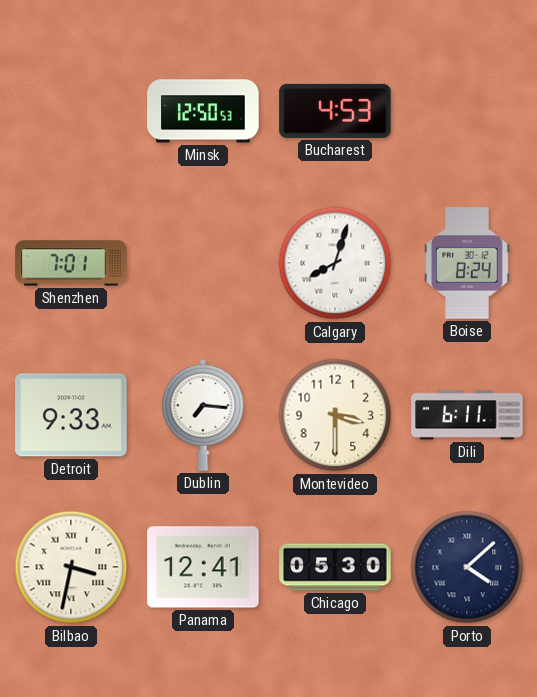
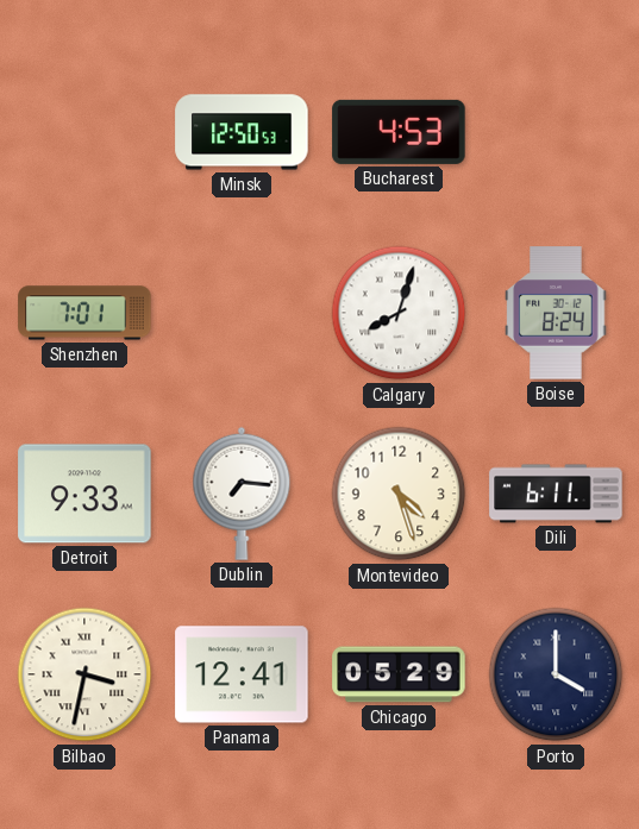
Montevideo: 3:30 -> 4:27 (399, 494)
Chicago: 05:30 -> 05:29 (399, 674)
Porto: 4:08 -> 4:00 (556, 674)
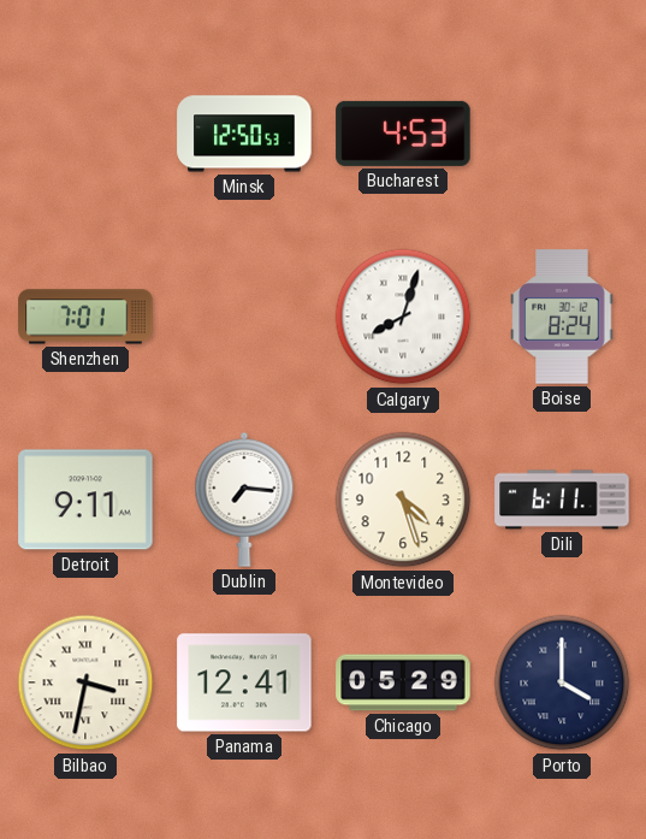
Detroit: 9:33 -> 9:11 (85, 500)
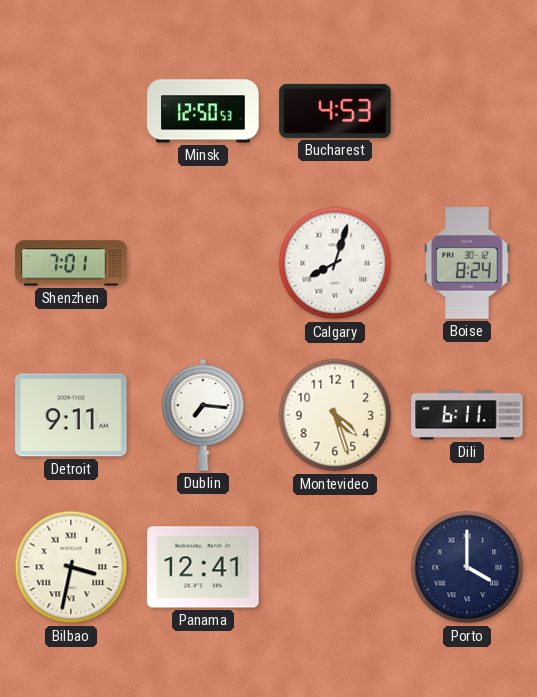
Chicago: 05:29 -> none (403, 683)
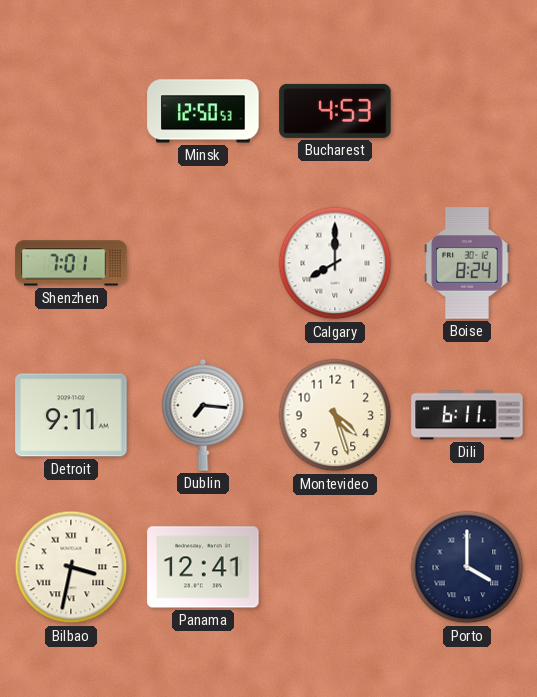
Calgary: 8:03 -> 8:00 (335, 263)
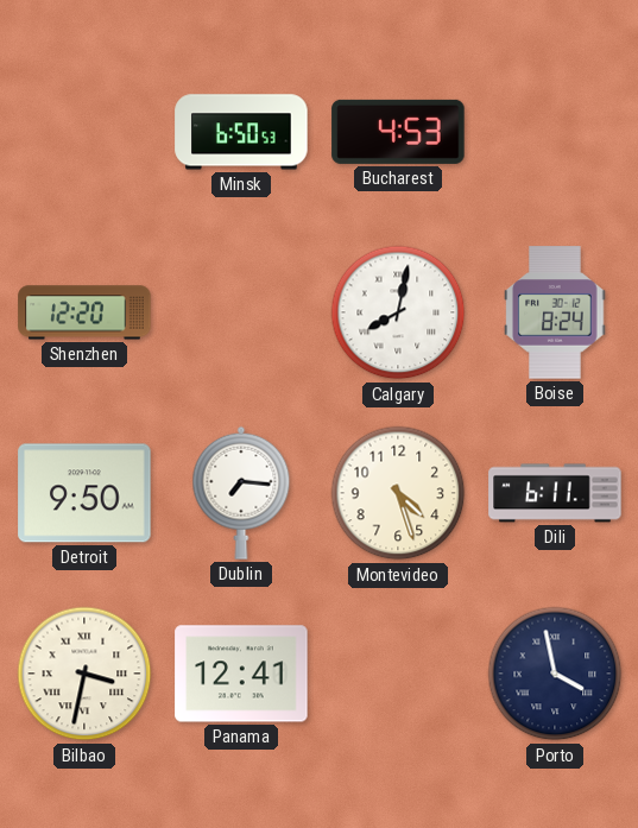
Minsk: 12:50 -> 6:50 (241, 132)
Shenzhen: 7:01 -> 12:20 (84, 312)
Calgary: 8:00 -> 8:02 (398, 312)
Detroit: 9:11 -> 9:50 (84, 493)
Porto: 4:00 -> 3:58 (555, 674)
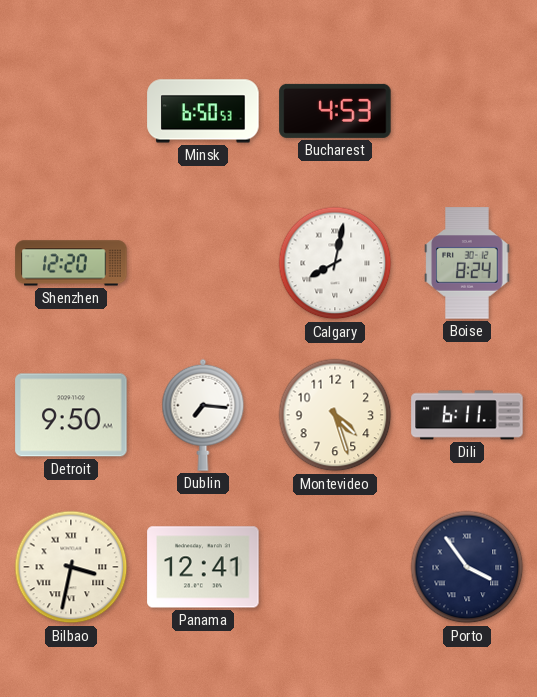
Porto: 3:58 -> 3:54 (467, 567)
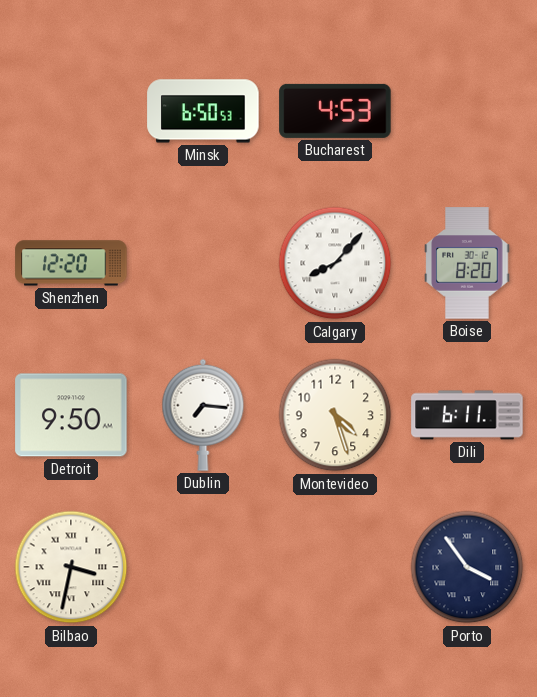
Calgary: 8:02 -> 8:07 (335, 263)
Boise: 8:24 -> 8:20 (467, 263)
Panama: 12:41 -> none (203, 567)
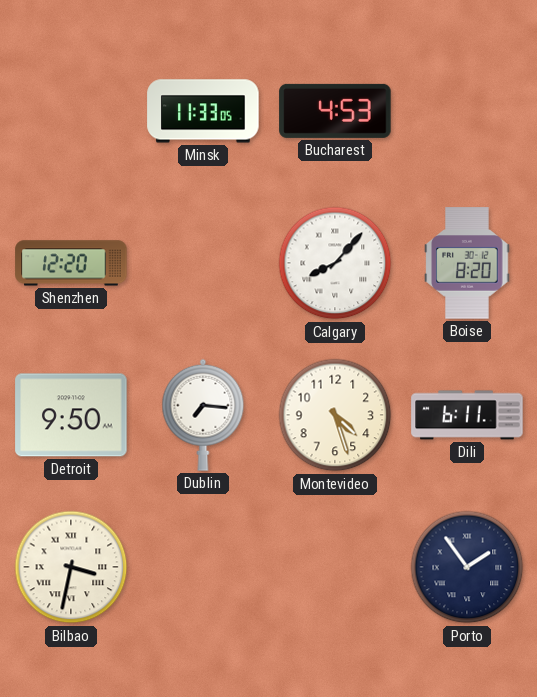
Minsk: 6:50 -> 11:33 (203, 111)
Porto: 3:54 -> 1:54 (467, 567)
